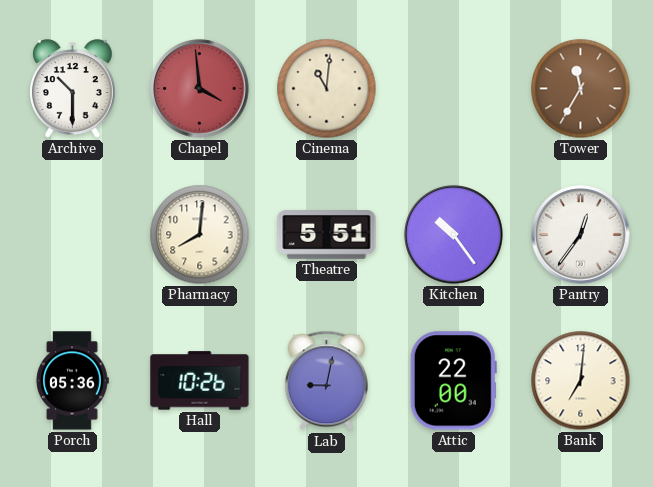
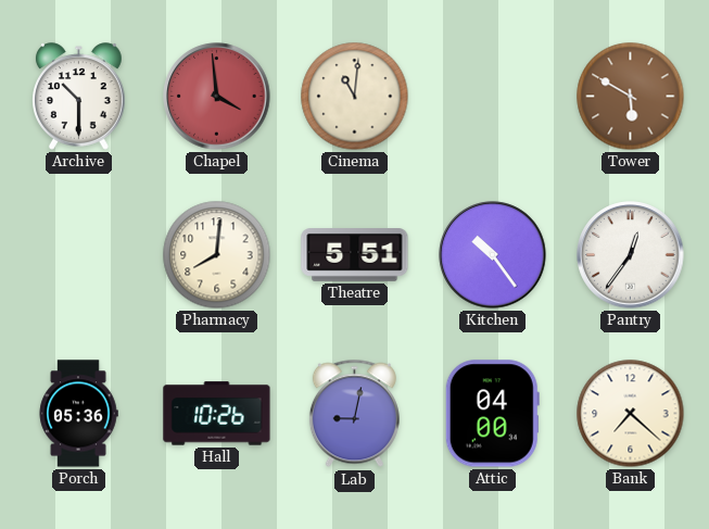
Tower: 11:35 -> 5:50 (631, 97)
Attic: 22:00 -> 04:00 (492, 414)
Bank: 7:01 -> 7:22 (631, 414)
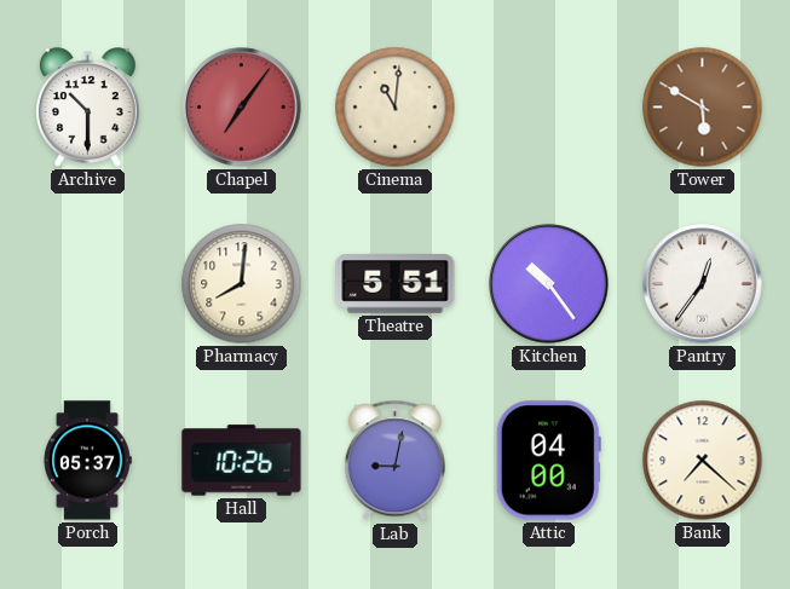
Chapel: 3:59 -> 7:06 (242, 108)
Porch: 05:36 -> 05:37 (87, 461)
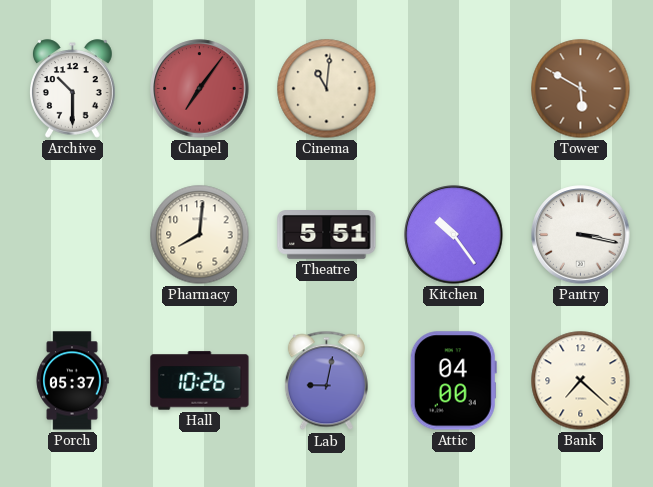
Pantry: 12:36 -> 3:17 (581, 235)
